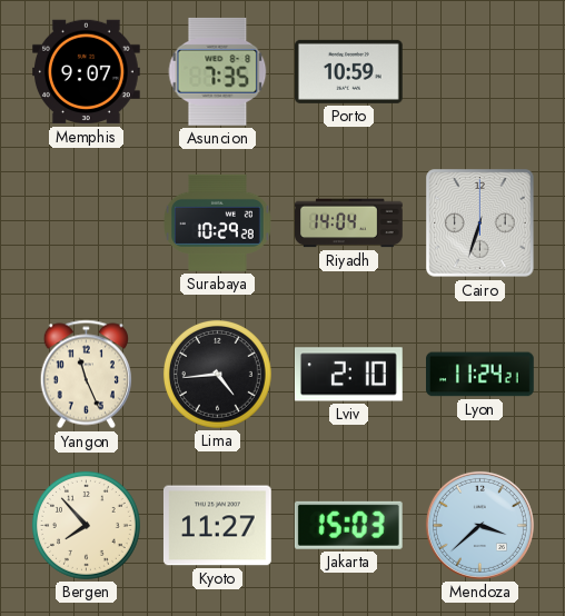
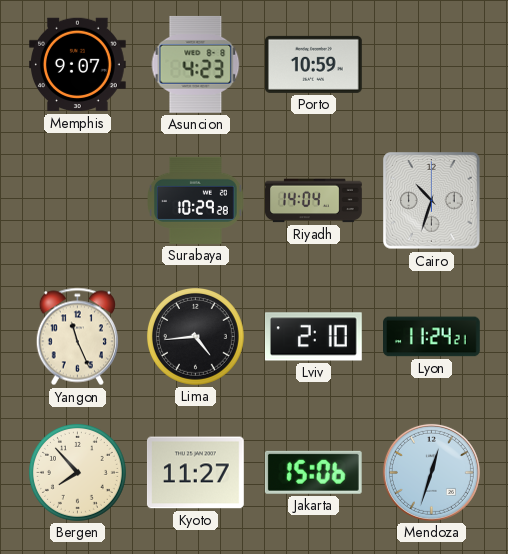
Asuncion: 7:35 -> 4:23 (196, 64)
Cairo: 6:33 -> 10:33 (432, 201)
Jakarta: 15:03 -> 15:06 (313, 472)
Mendoza: 3:38 -> 12:33 (431, 472)
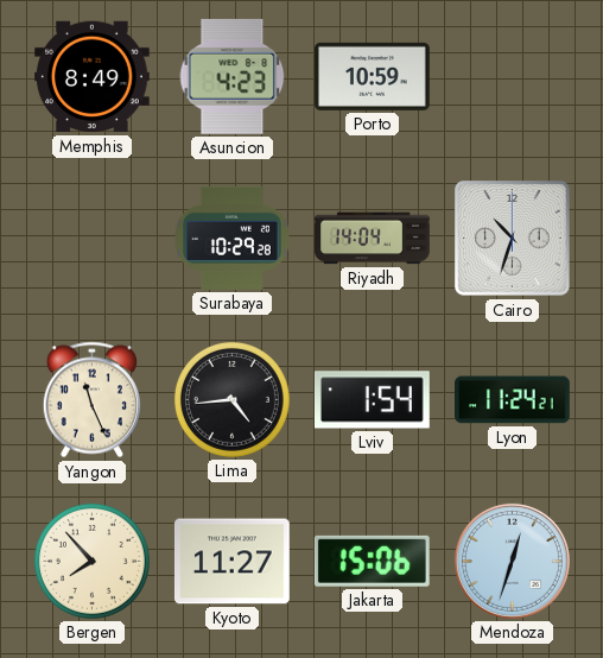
Memphis: 9:07 -> 8:49 (93, 77)
Lviv: 2:10 -> 1:54 (372, 400)
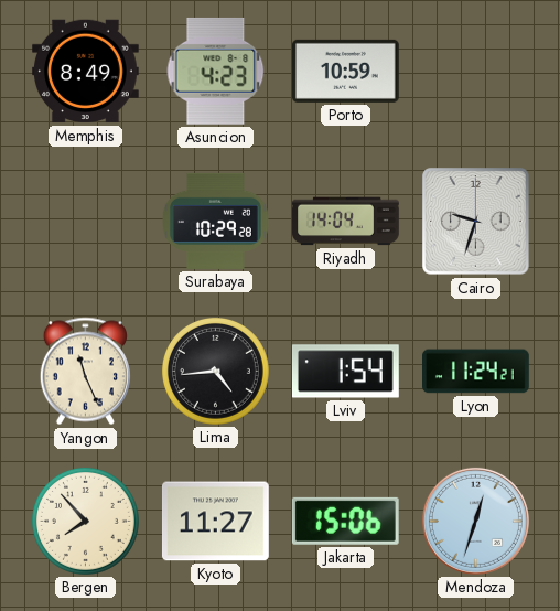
Cairo: 10:33 -> 9:33 (476, 222)
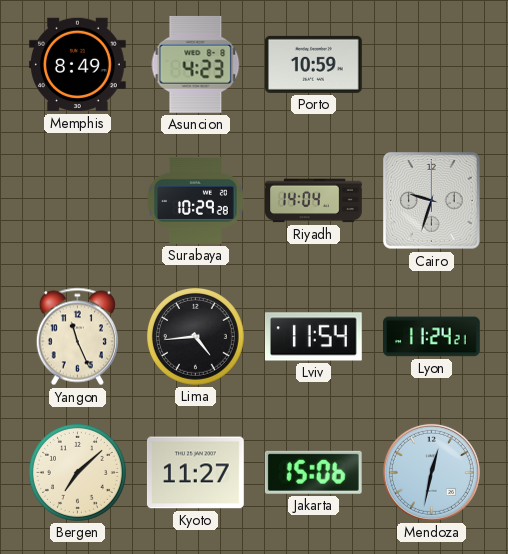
Lviv: 1:54 -> 11:54 (313, 337)
Bergen: 7:53 -> 7:08 (77, 472)
Mendoza: 12:33 -> 12:32 (431, 472)
